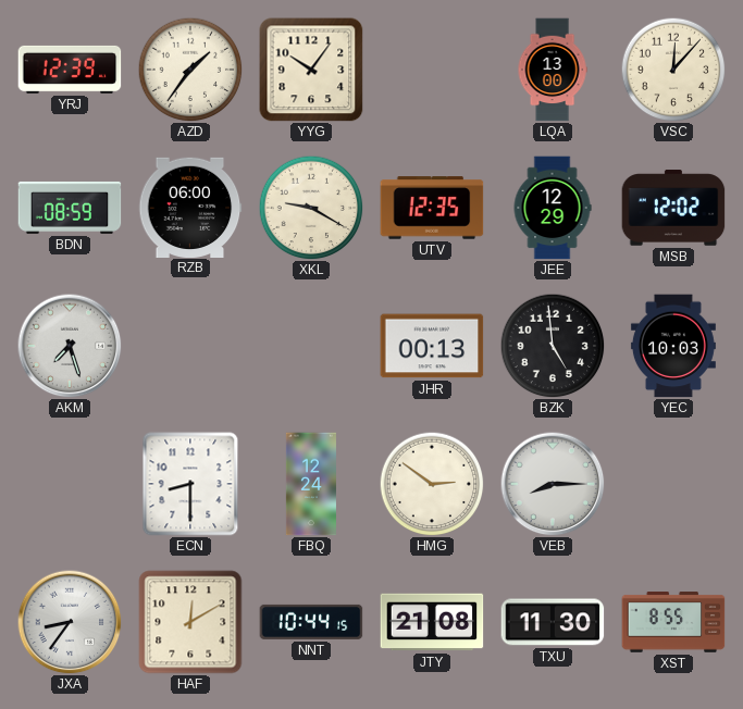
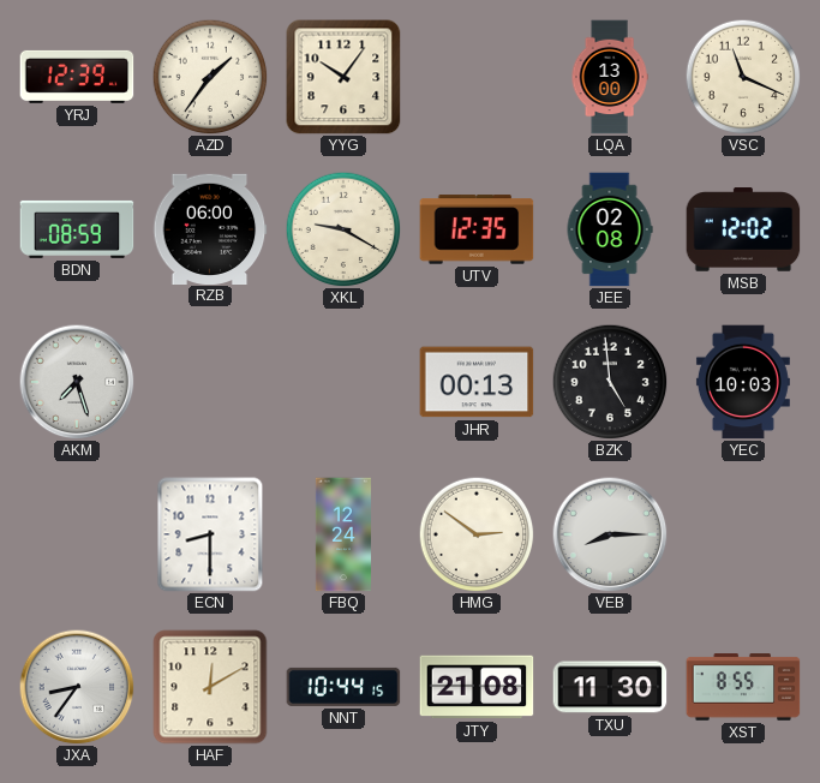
VSC: 12:07 -> 11:19 (743, 77)
JEE: 12:29 -> 02:08 (610, 229)
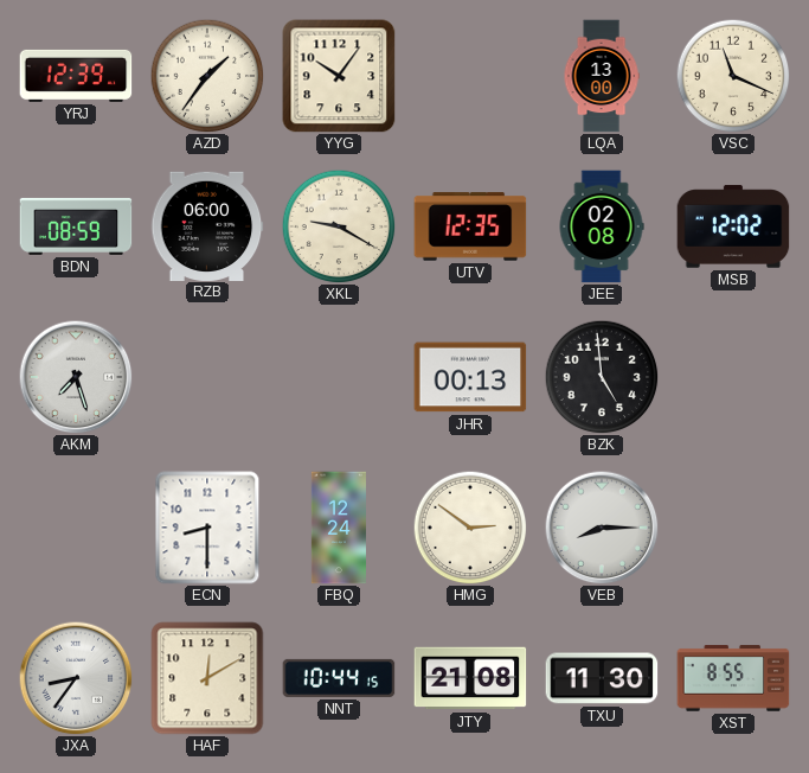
YEC: 10:03 -> none (743, 382)
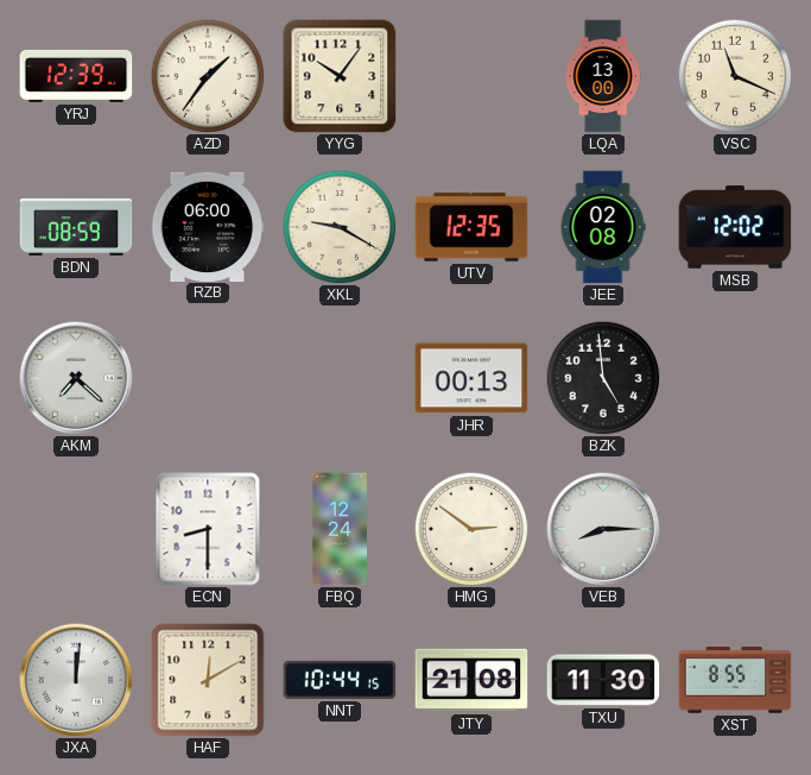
AKM: 7:27 -> 7:22 (76, 378)
JXA: 8:36 -> 12:01 (76, 680)
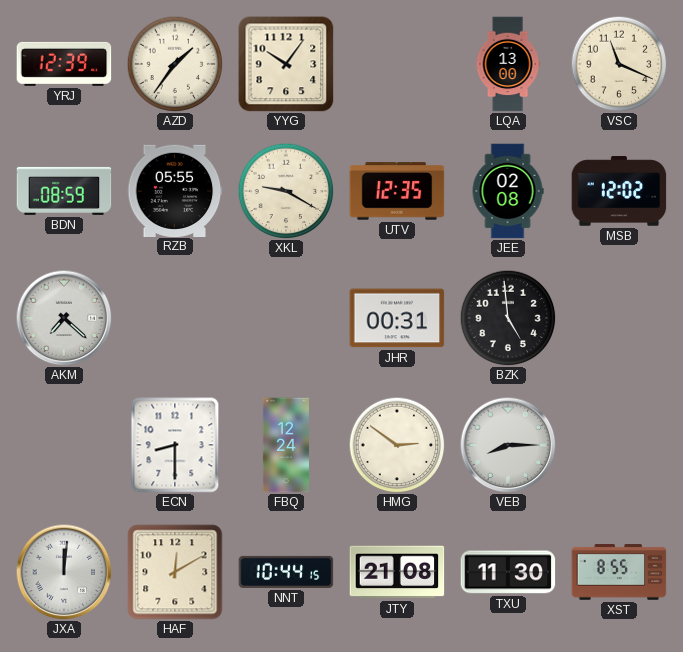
RZB: 06:00 -> 05:55 (175, 190)
JHR: 00:13 -> 00:31 (397, 318)
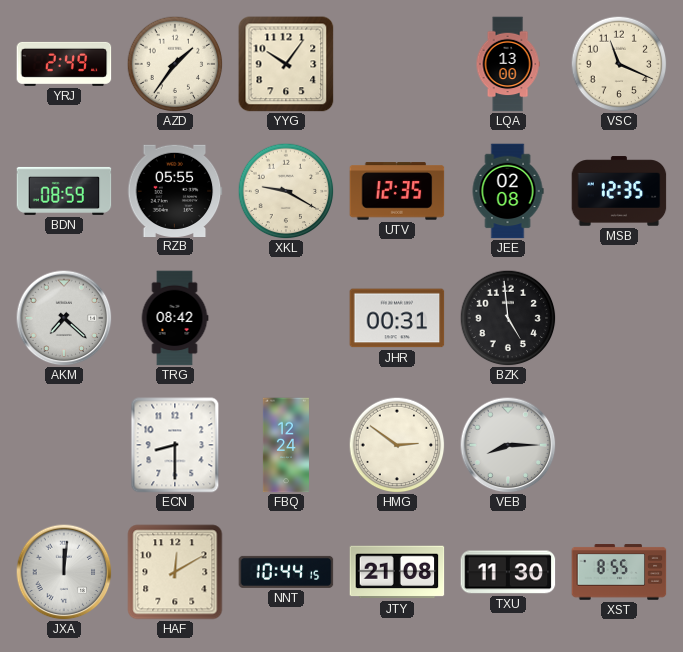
YRJ: 12:39 -> 2:49 (64, 64)
MSB: 12:02 -> 12:35 (619, 191)
TRG: none -> 08:42 (175, 318)
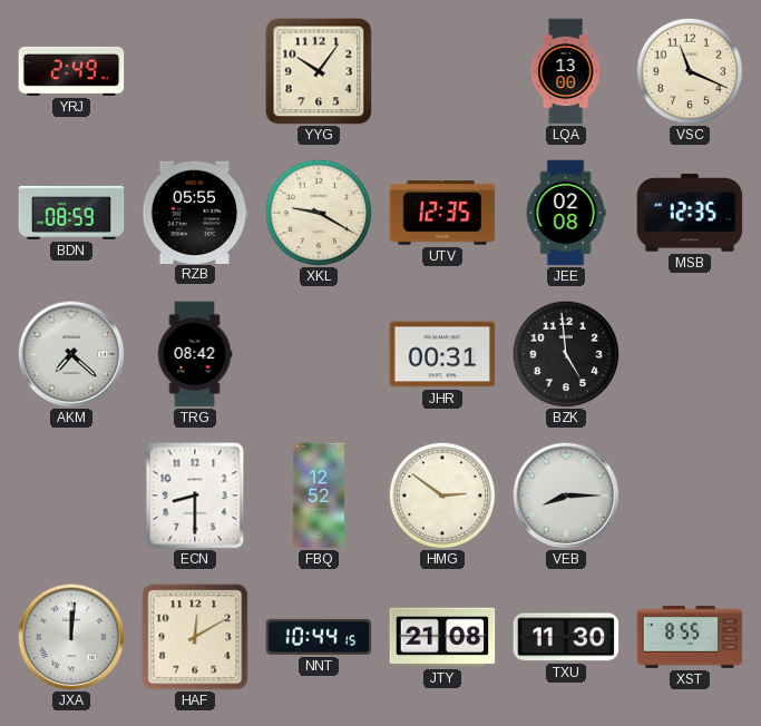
AZD: 1:36 -> none (175, 64)
FBQ: 12:24 -> 12:52 (319, 496)
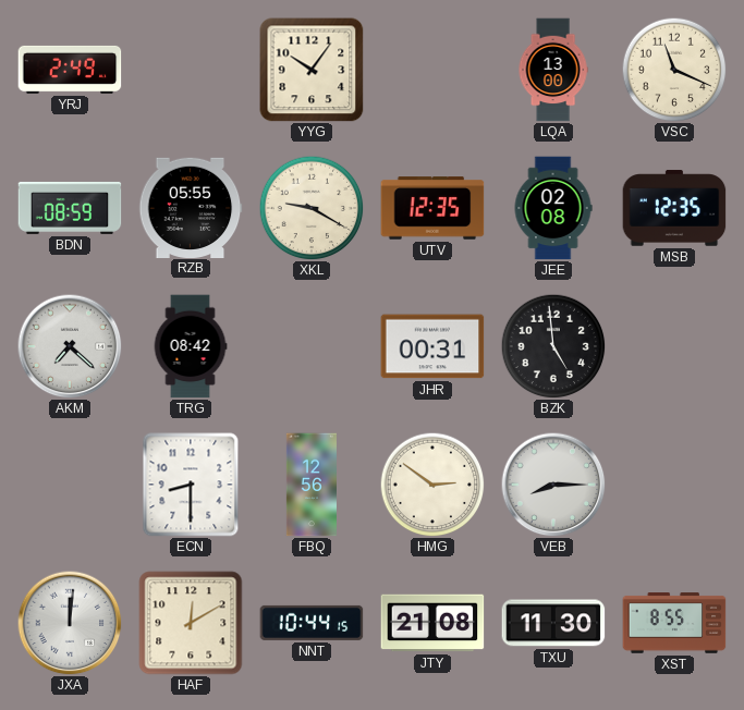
FBQ: 12:52 -> 12:56 (312, 485)
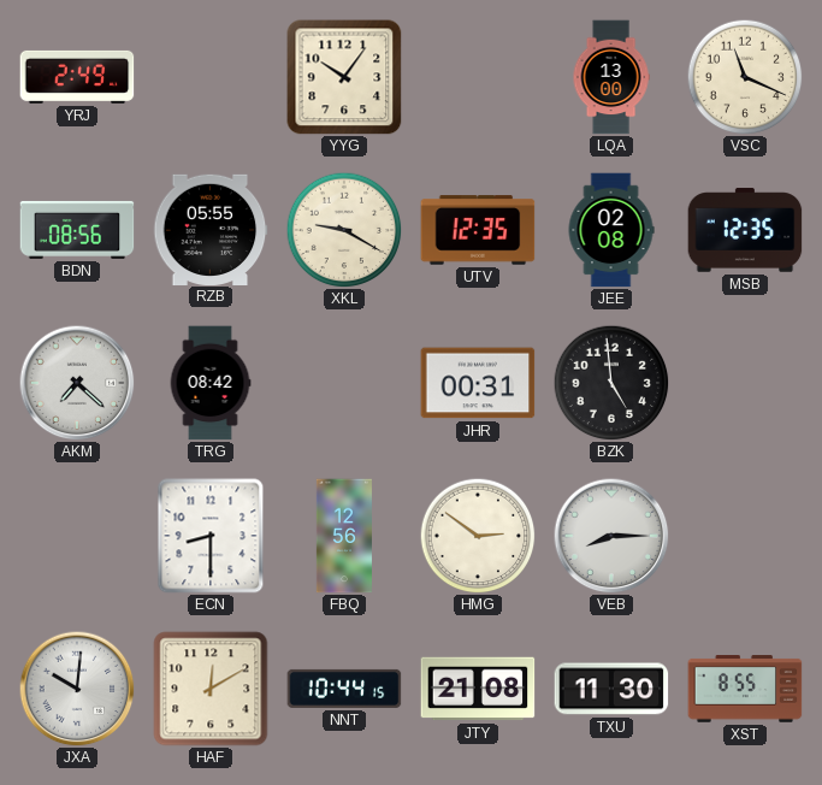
BDN: 08:59 -> 08:56 (77, 230)
JXA: 12:01 -> 10:01 (77, 689)
